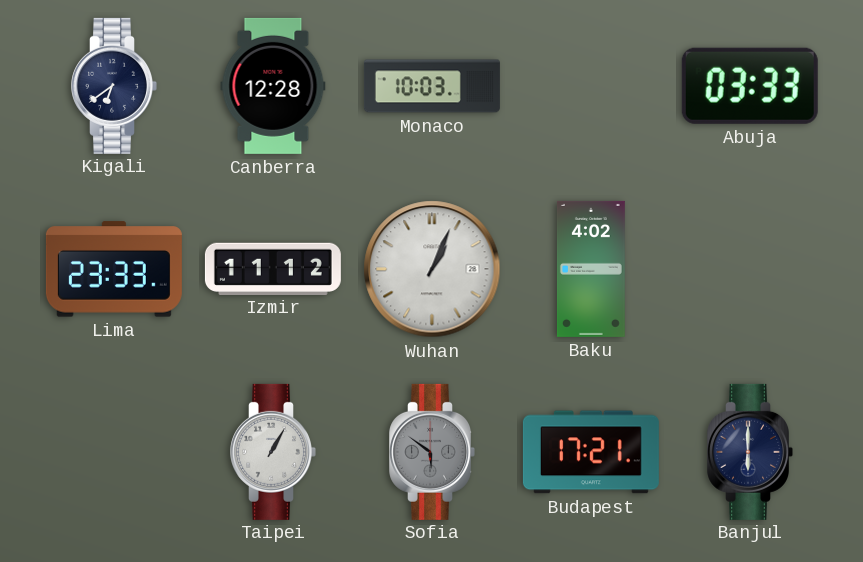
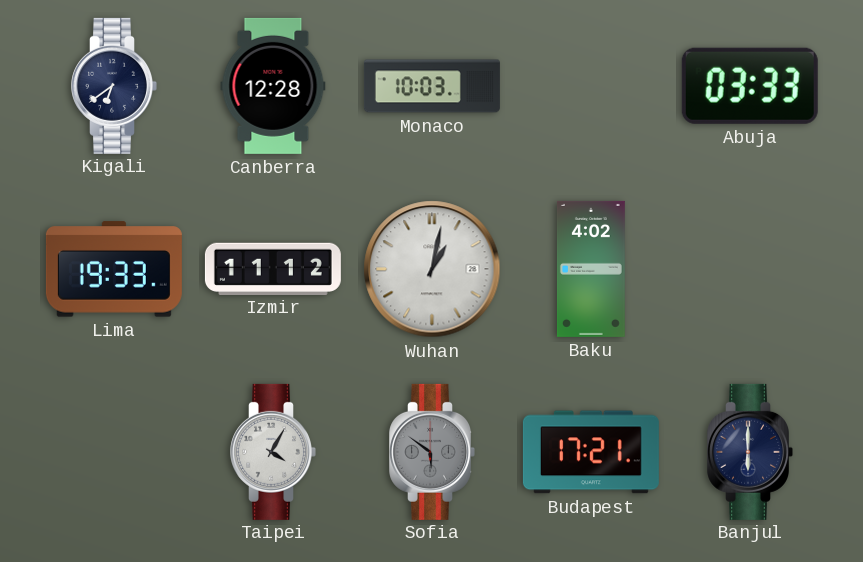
Lima: 23:33 -> 19:33 (114, 269)
Wuhan: 1:04 -> 1:02 (432, 269)
Taipei: 1:05 -> 4:05 (273, 452)
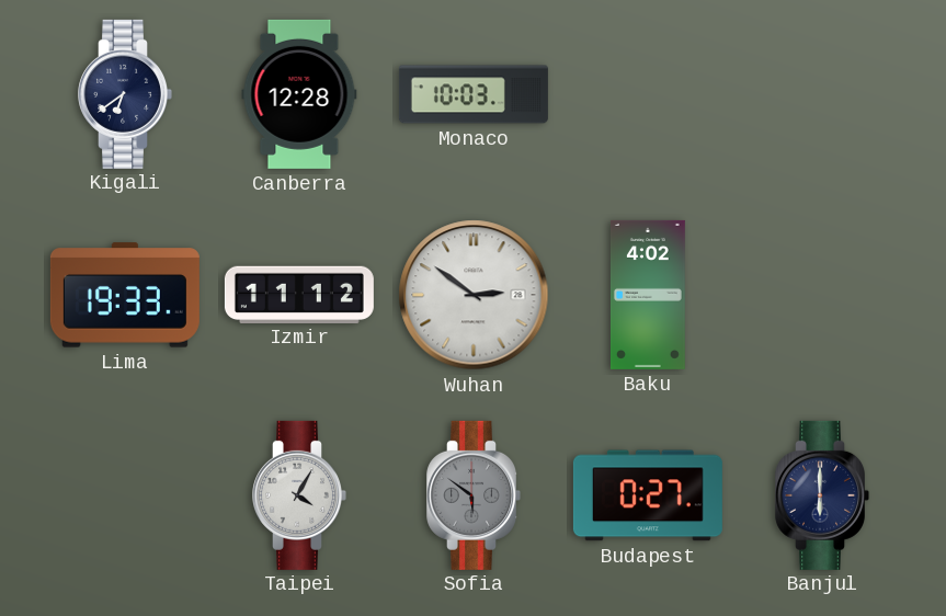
Abuja: 03:33 -> none (750, 86)
Wuhan: 1:02 -> 2:51 (474, 295)
Budapest: 17:21 -> 0:27 (648, 495)
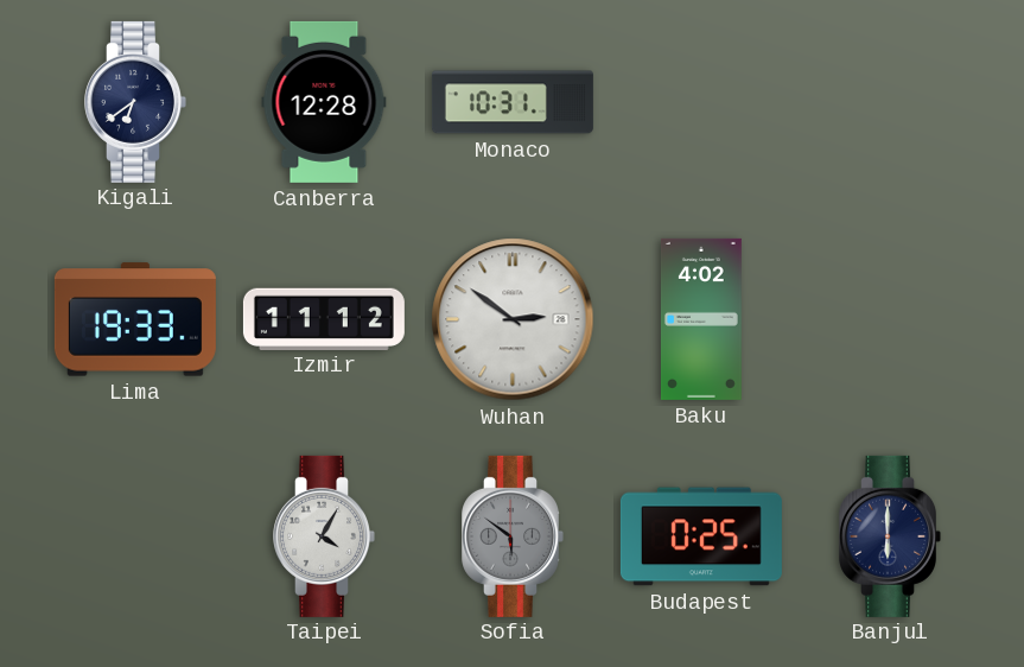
Monaco: 10:03 -> 10:31 (513, 102)
Budapest: 0:27 -> 0:25 (701, 536)
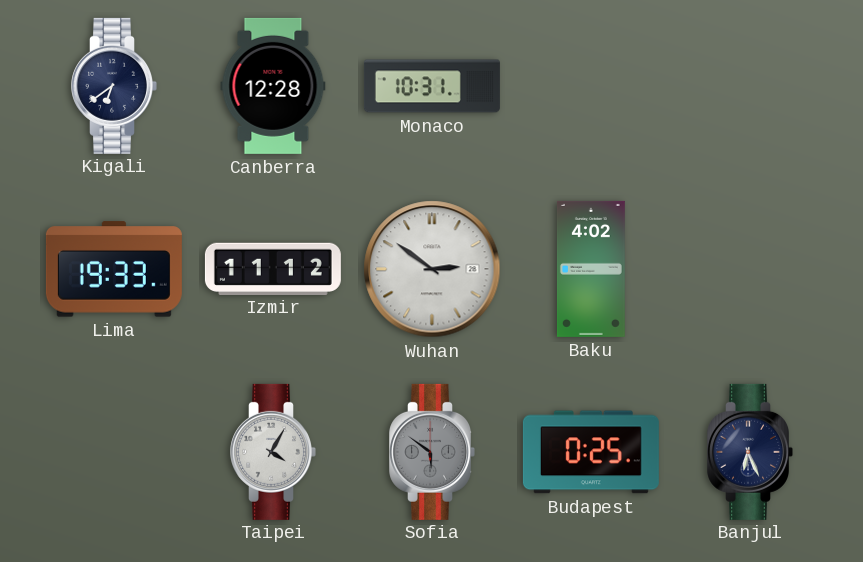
Banjul: 6:00 -> 6:26 (750, 452)
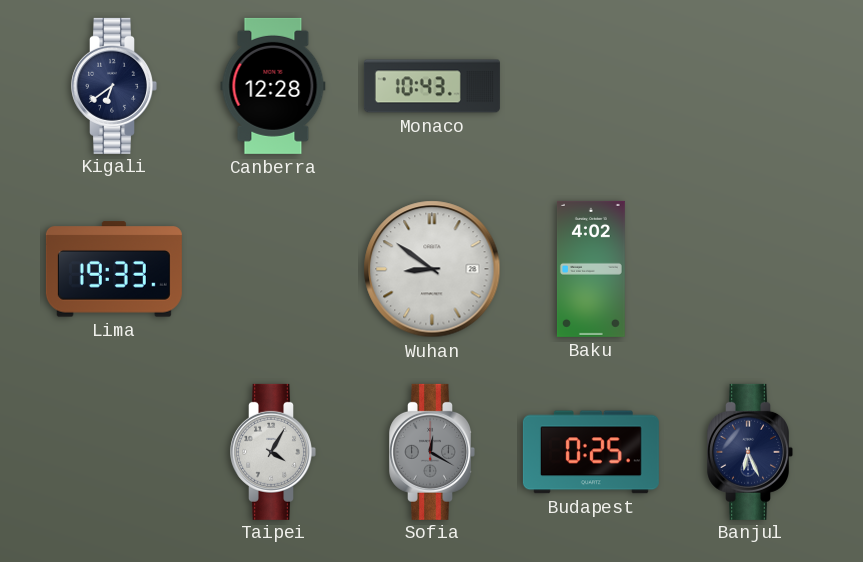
Monaco: 10:31 -> 10:43 (432, 86)
Izmir: 11:12 -> none (273, 268)
Wuhan: 2:51 -> 8:51 (432, 269)
Sofia: 5:51 -> 12:20 (432, 452)
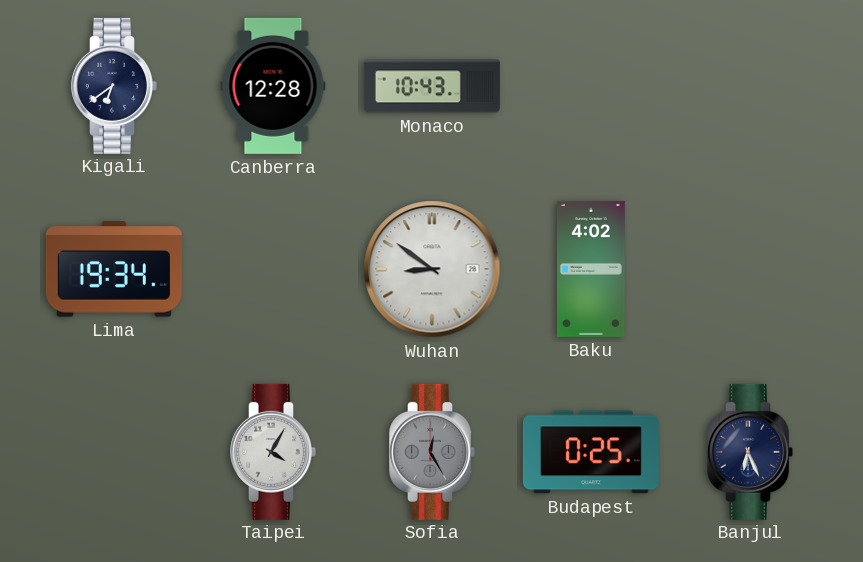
Lima: 19:33 -> 19:34 (114, 269)
Sofia: 12:20 -> 12:25 (432, 452)
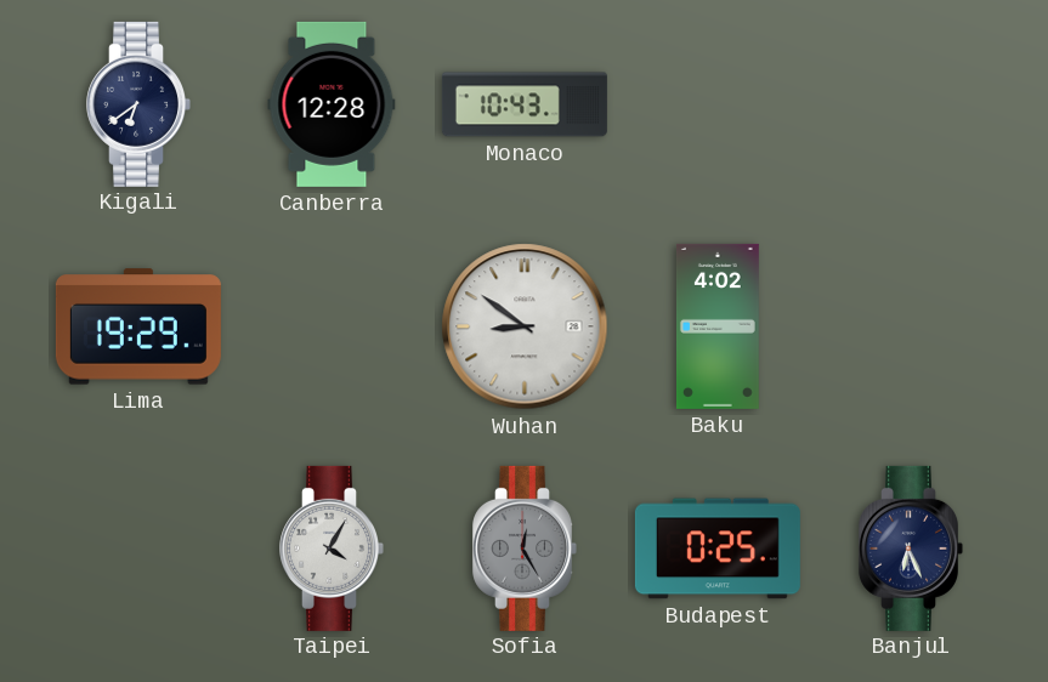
Lima: 19:34 -> 19:29 (138, 326)
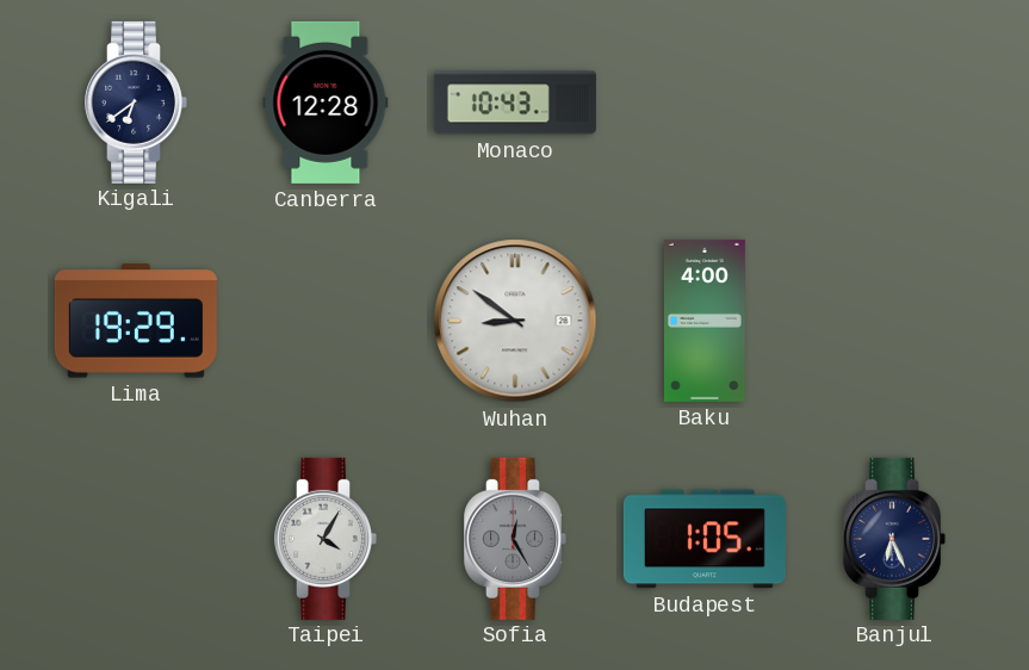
Baku: 4:02 -> 4:00 (705, 321)
Budapest: 0:25 -> 1:05 (705, 539)
